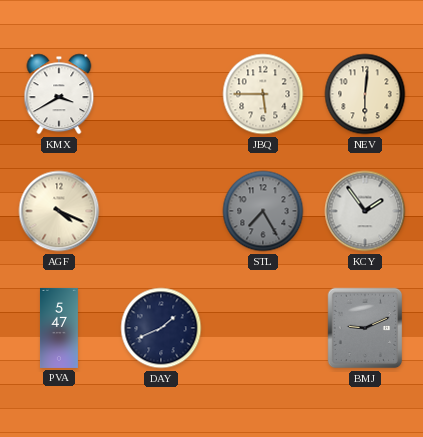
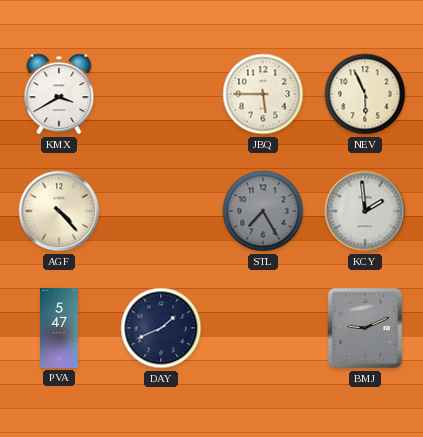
NEV: 6:01 -> 5:56 (365, 94)
AGF: 4:19 -> 4:23 (59, 211)
KCY: 1:54 -> 1:59 (365, 211)
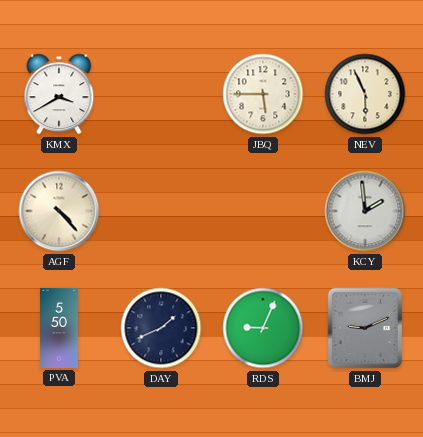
STL: 7:25 -> none (263, 211)
PVA: 5:47 -> 5:50 (59, 328)
RDS: none -> 9:04 (263, 328)
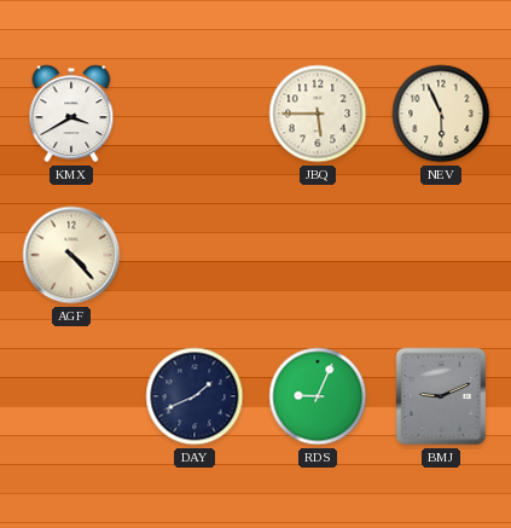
KCY: 1:59 -> none (365, 211)
PVA: 5:50 -> none (59, 328)
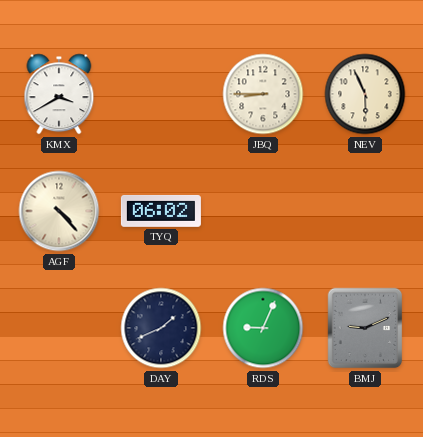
JBQ: 5:45 -> 8:45 (263, 94)
TYQ: none -> 06:02 (161, 211)
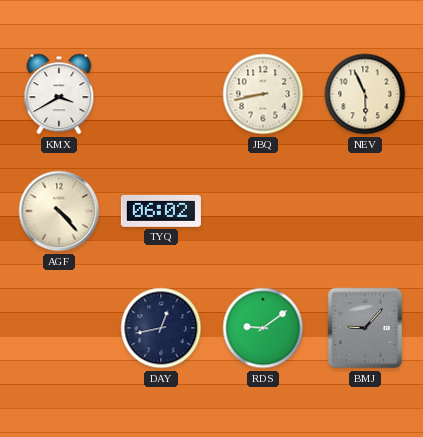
JBQ: 8:45 -> 8:43 (263, 94)
DAY: 1:41 -> 12:43 (161, 328)
RDS: 9:04 -> 9:09 (263, 328)
BMJ: 9:11 -> 9:07 (365, 328)
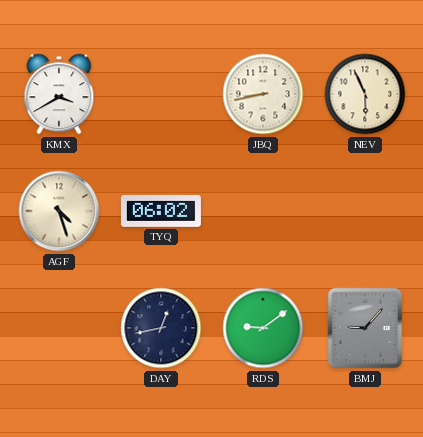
AGF: 4:23 -> 4:27 (59, 211)
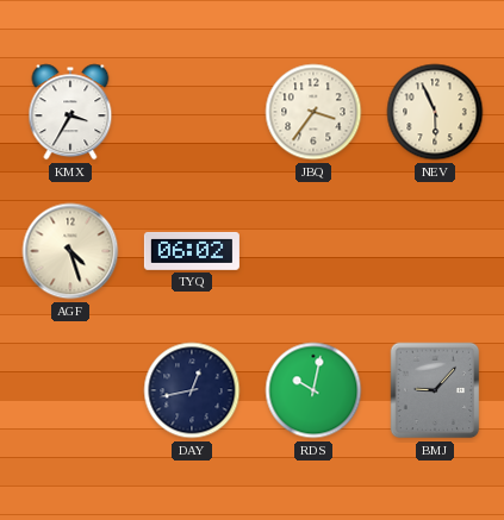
KMX: 3:40 -> 3:35 (70, 112)
JBQ: 8:43 -> 3:36 (313, 112)
RDS: 9:09 -> 10:02 (313, 390)
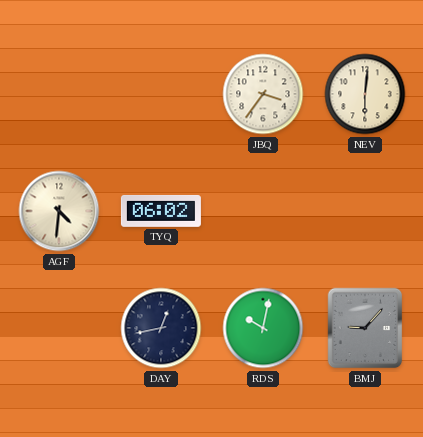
KMX: 3:35 -> none (70, 112)
NEV: 5:56 -> 6:01 (365, 94)
AGF: 4:27 -> 4:31 (59, 211)
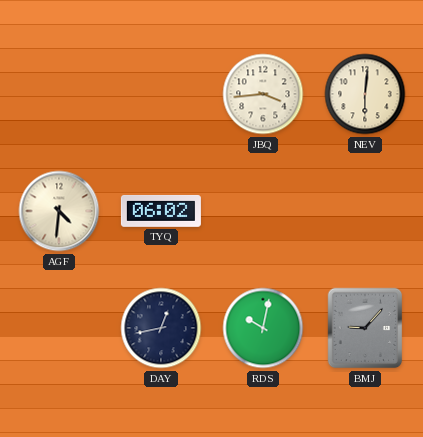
JBQ: 3:36 -> 3:44 (263, 94)
